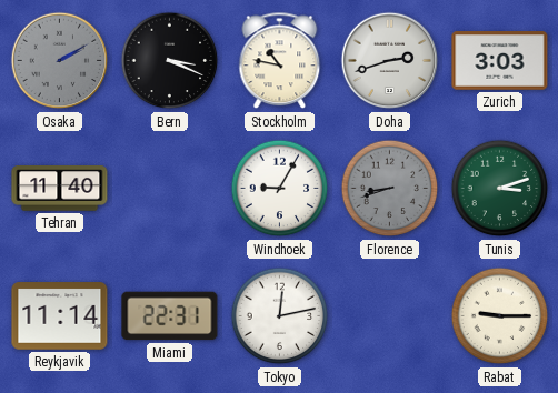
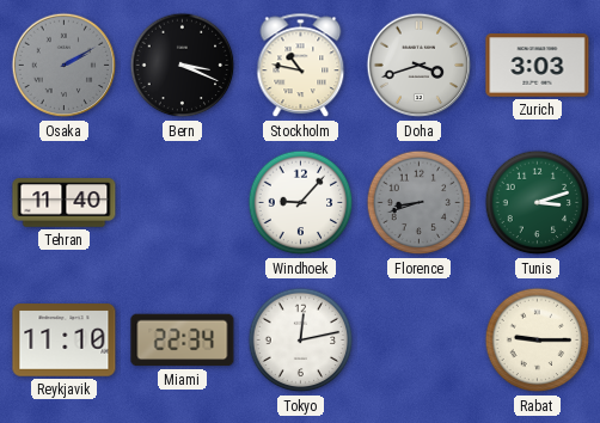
Doha: 2:42 -> 3:42 (420, 66)
Windhoek: 9:05 -> 9:07 (301, 203)
Reykjavik: 11:14 -> 11:10 (65, 341)
Miami: 22:31 -> 22:34 (183, 341)
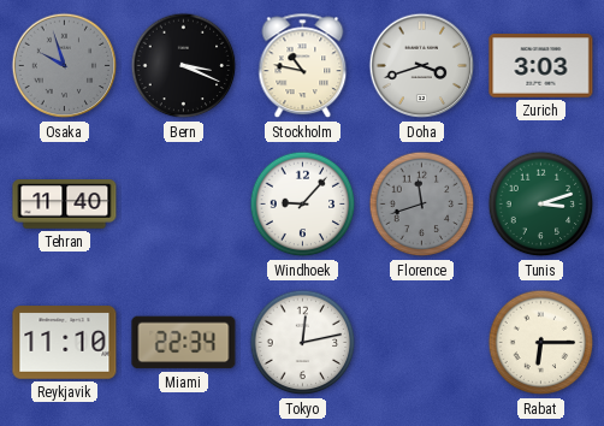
Osaka: 2:10 -> 9:57 (65, 66)
Florence: 8:42 -> 11:42 (422, 205)
Rabat: 9:15 -> 6:15 (541, 343)
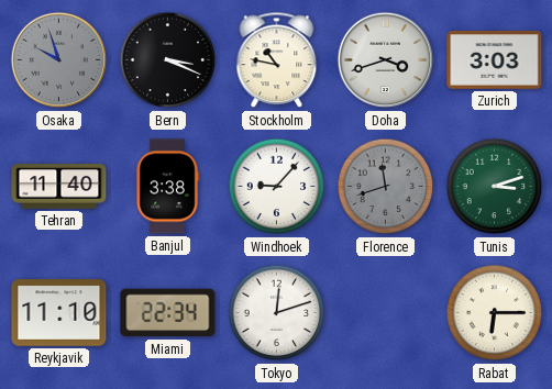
Banjul: none -> 3:38 (167, 187)
Tokyo: 12:13 -> 12:12 (277, 313)
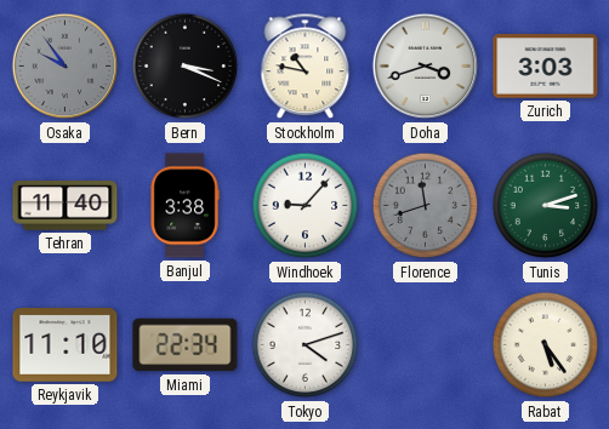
Osaka: 9:57 -> 9:54 (66, 67)
Tokyo: 12:12 -> 4:12 (306, 345)
Rabat: 6:15 -> 5:24 (546, 345)
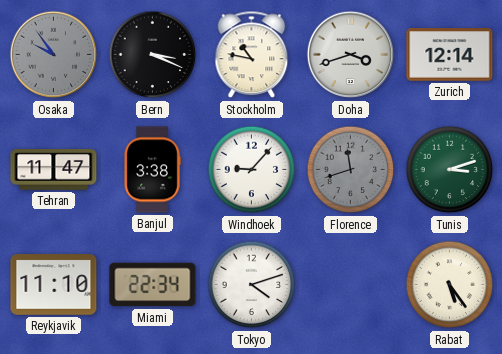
Zurich: 3:03 -> 12:14 (450, 55)
Tehran: 11:40 -> 11:47 (54, 170)
